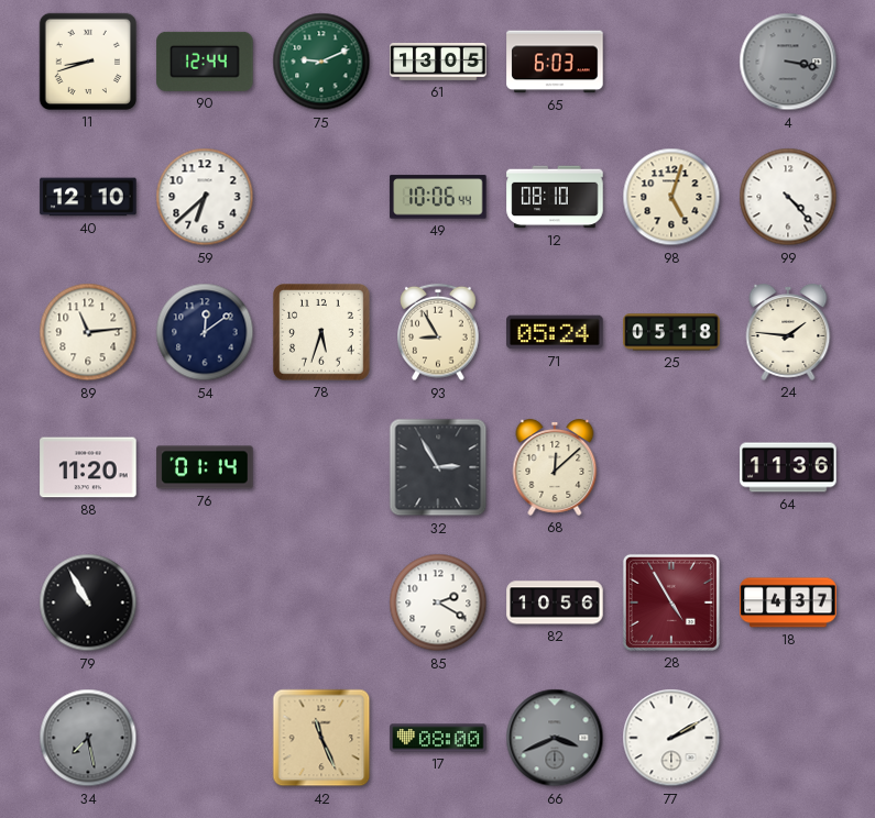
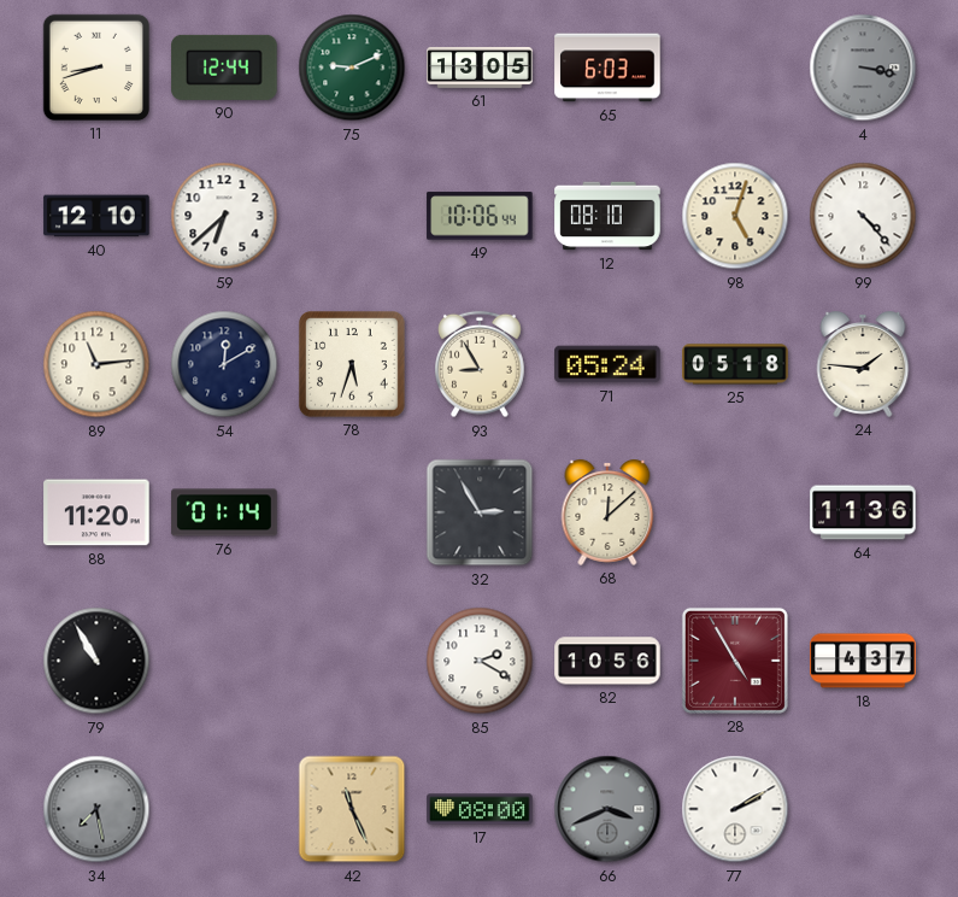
54: 12:09 -> 12:10 (224, 364)
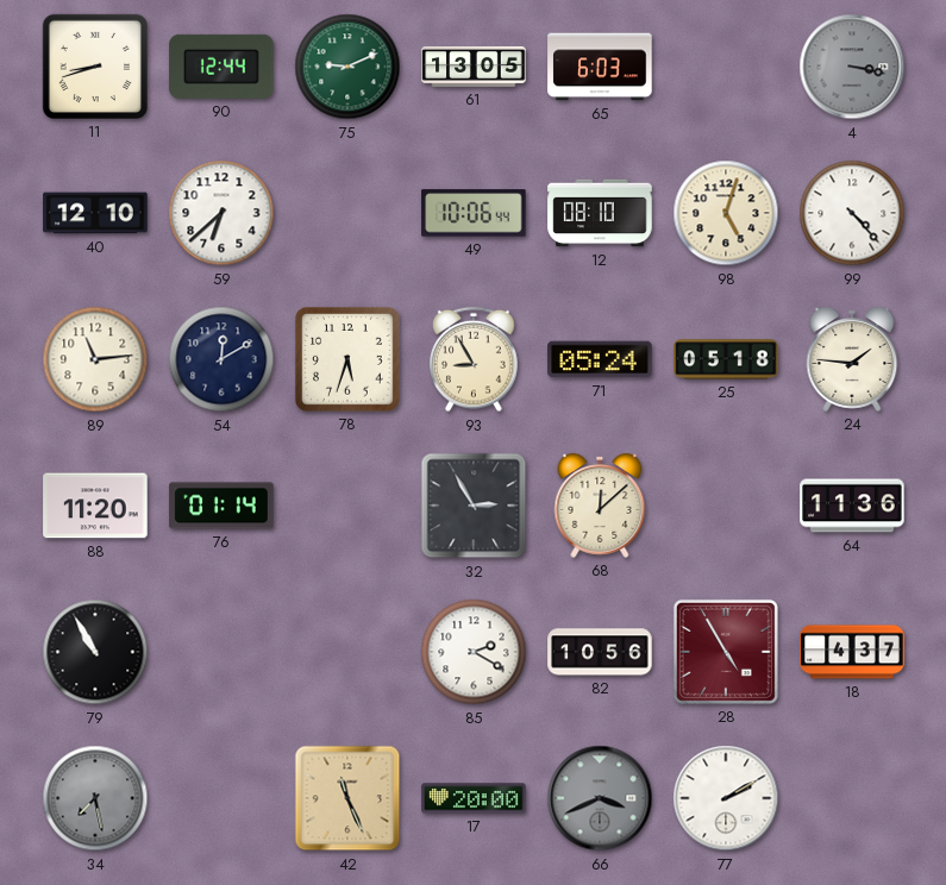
17: 08:00 -> 20:00 (474, 798)
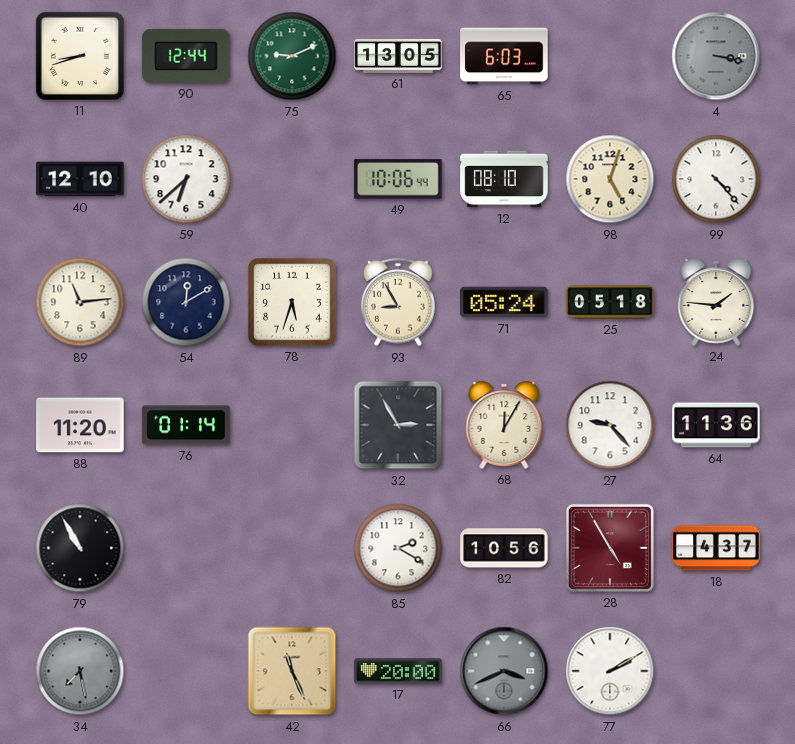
68: 12:08 -> 12:05 (504, 426)
27: none -> 9:23 (610, 425)
